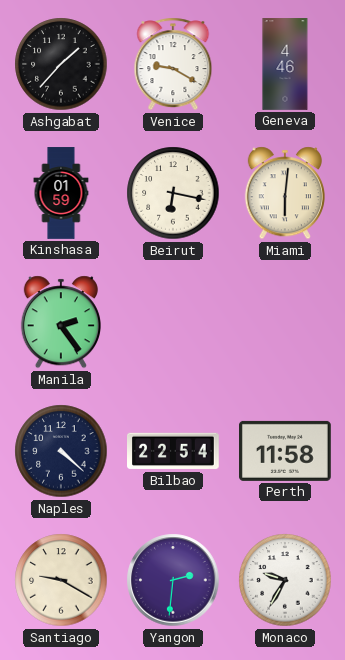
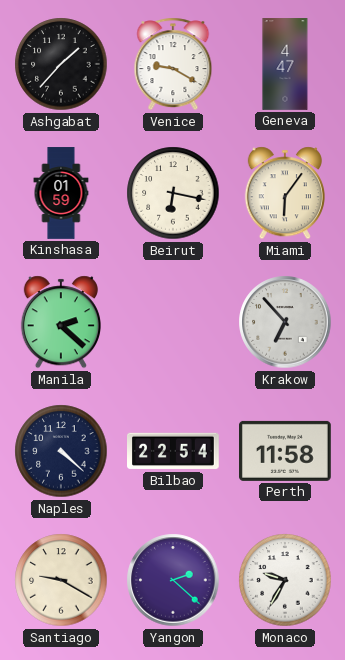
Geneva: 4:46 -> 4:47 (285, 64)
Miami: 6:01 -> 6:06 (285, 193)
Manila: 2:24 -> 2:22 (61, 322)
Krakow: none -> 6:53 (285, 322)
Yangon: 2:31 -> 2:22 (173, 580)
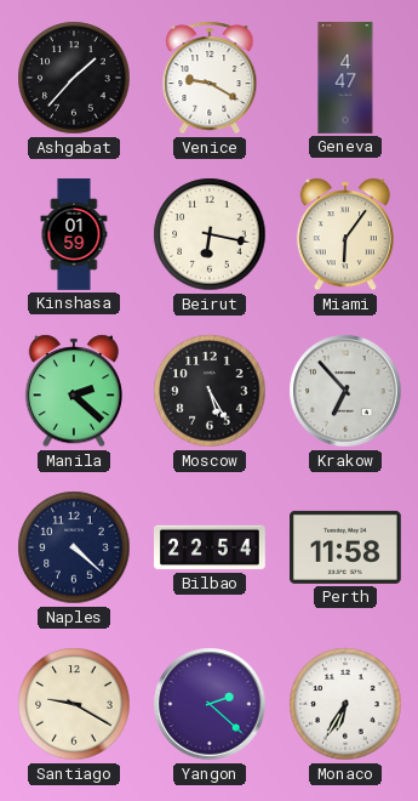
Moscow: none -> 5:25 (210, 391)
Monaco: 9:35 -> 6:35 (345, 704)
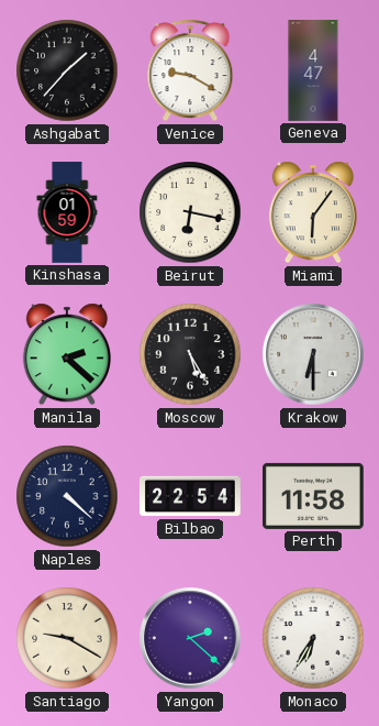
Krakow: 6:53 -> 6:30 (313, 354)
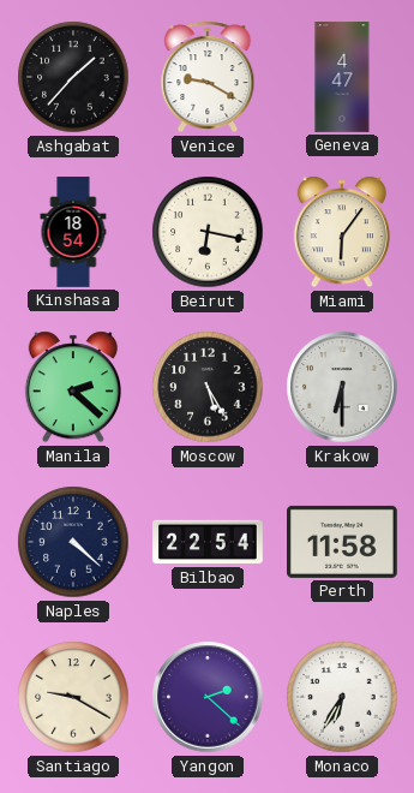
Kinshasa: 01:59 -> 18:54 (73, 232)
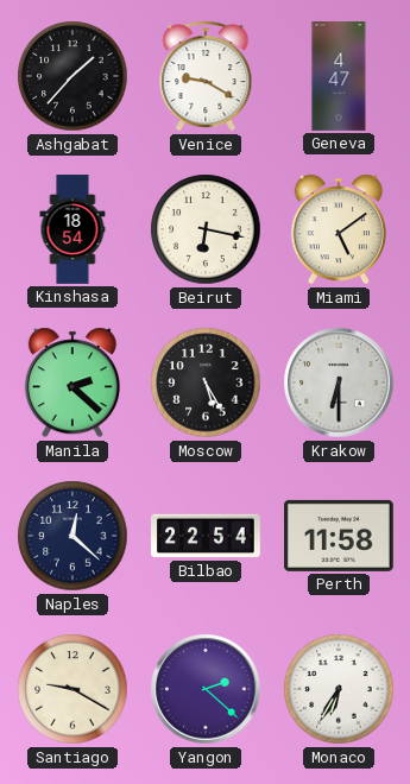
Miami: 6:06 -> 5:09 (339, 229)
Naples: 4:22 -> 12:22 (72, 536)
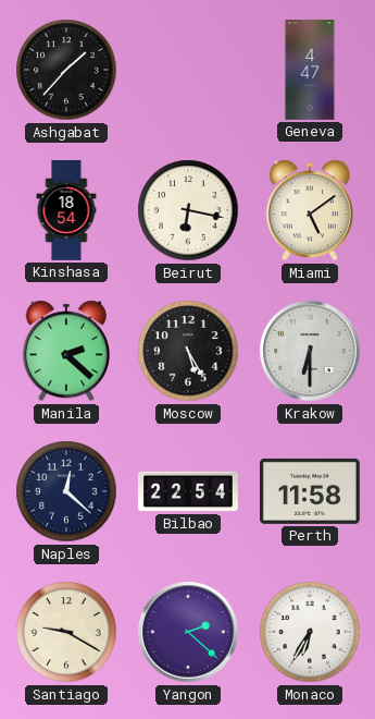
Venice: 9:20 -> none (206, 76)
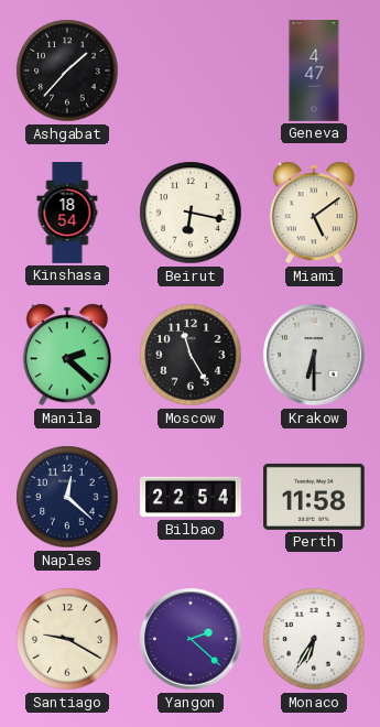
Moscow: 5:25 -> 11:25 (191, 355)
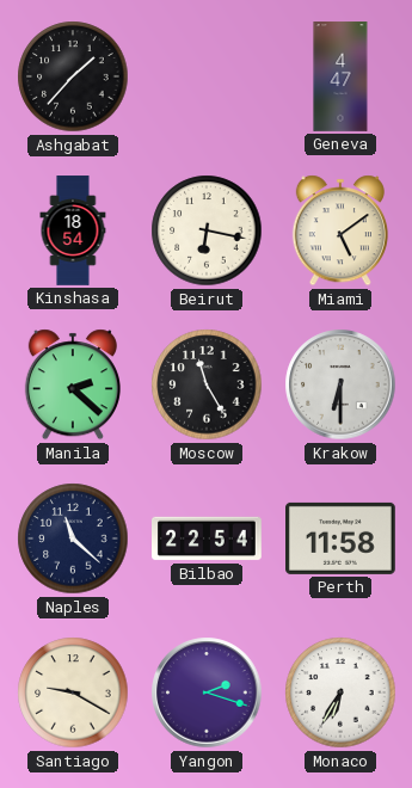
Naples: 12:22 -> 11:22 (73, 538)
Yangon: 2:22 -> 2:18 (207, 692)
